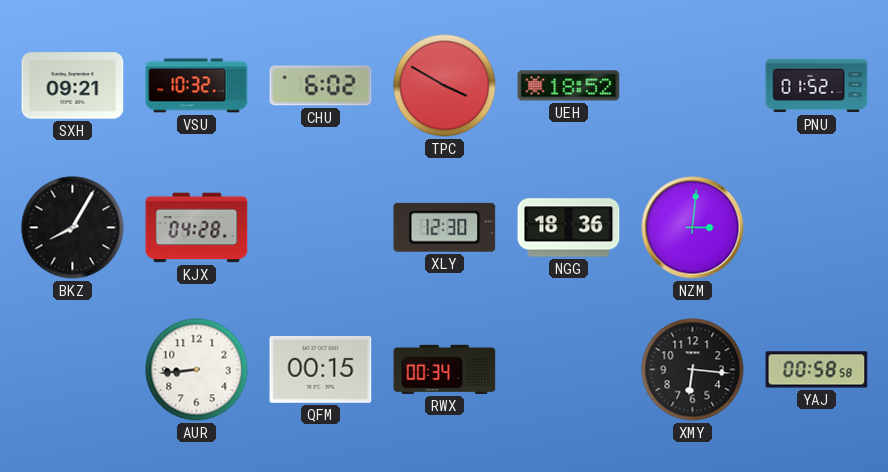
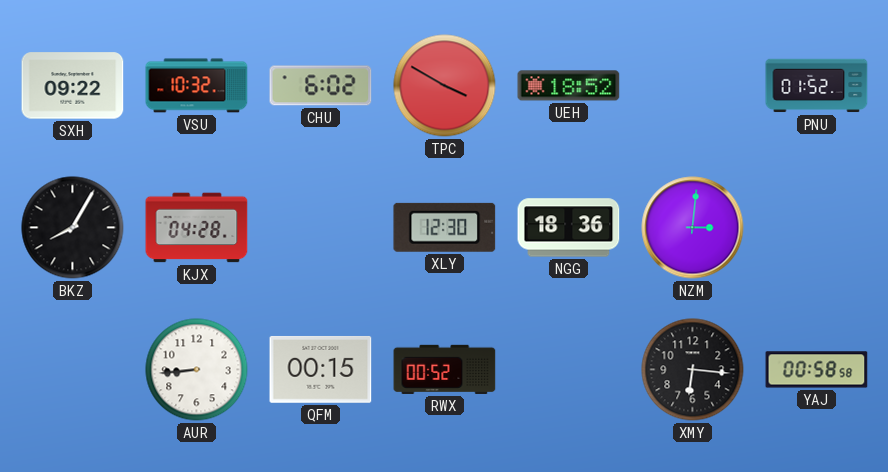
SXH: 09:21 -> 09:22 (73, 86)
RWX: 00:34 -> 00:52 (445, 369)
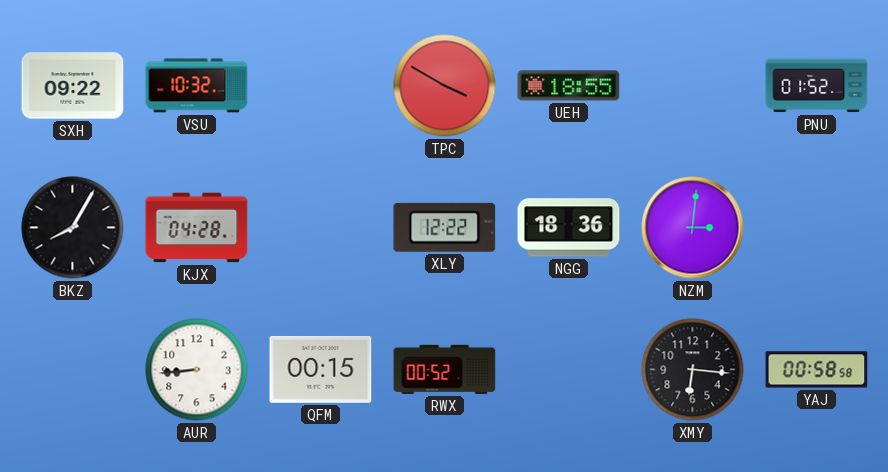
CHU: 6:02 -> none (321, 86)
UEH: 18:52 -> 18:55 (569, 86)
XLY: 12:30 -> 12:22 (445, 227)
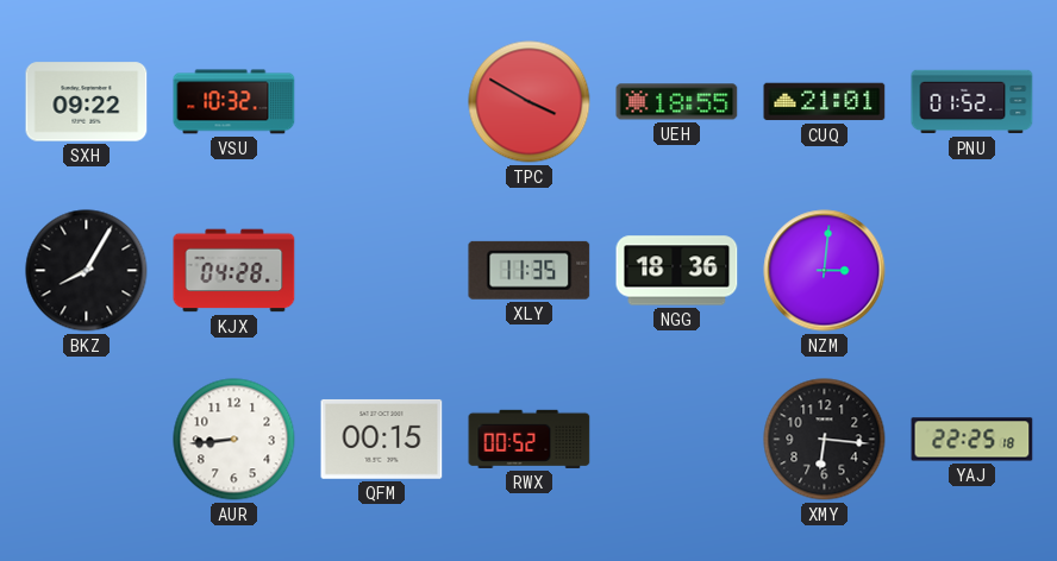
CUQ: none -> 21:01 (825, 102)
XLY: 12:22 -> 11:35 (530, 270)
YAJ: 00:58 -> 22:25 (972, 440)
